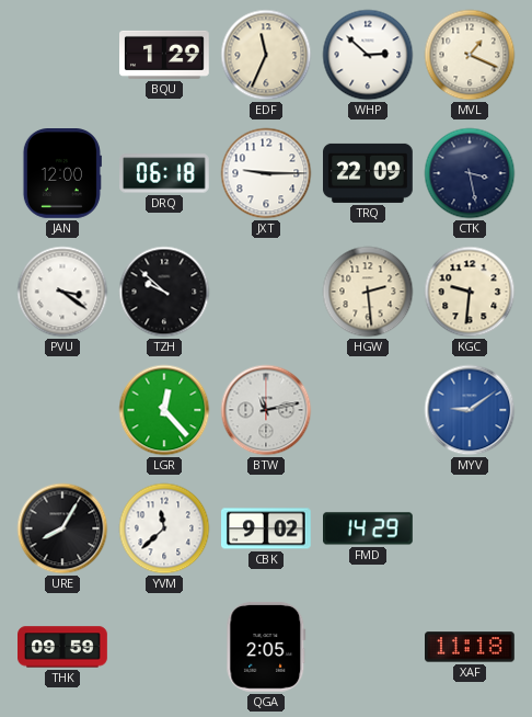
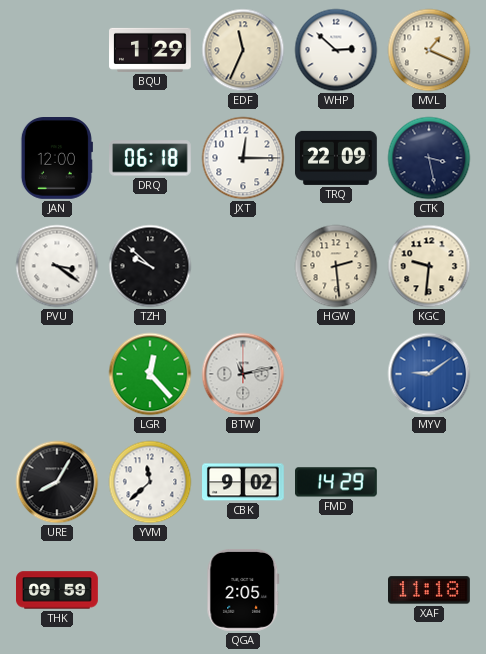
JXT: 9:15 -> 12:15 (243, 158)
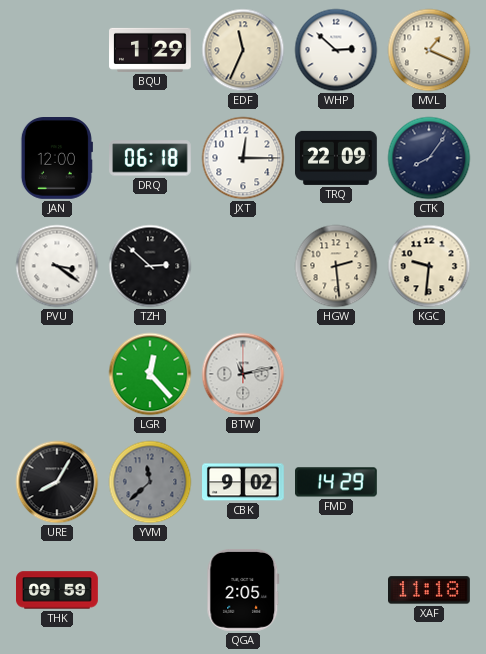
CTK: 3:28 -> 8:06 (429, 158)
TZH: 9:52 -> 2:52 (150, 266)
MYV: 9:09 -> none (429, 374)
YVM dial: white -> grey (150, 482)
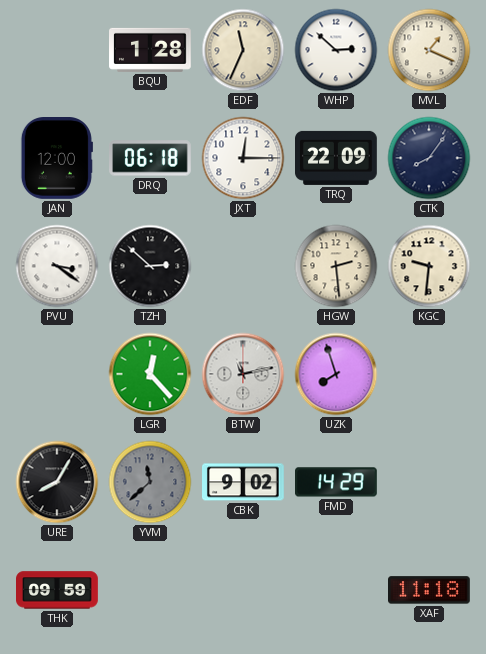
BQU: 1:29 -> 1:28 (151, 50)
UZK: none -> 7:57 (336, 374)
QGA: 2:05 -> none (243, 590)
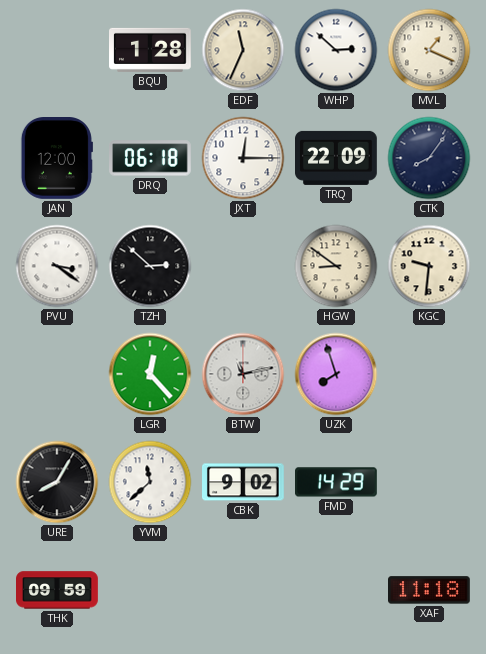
HGW: 2:29 -> 8:51 (336, 266)
YVM dial: grey -> white (150, 482)
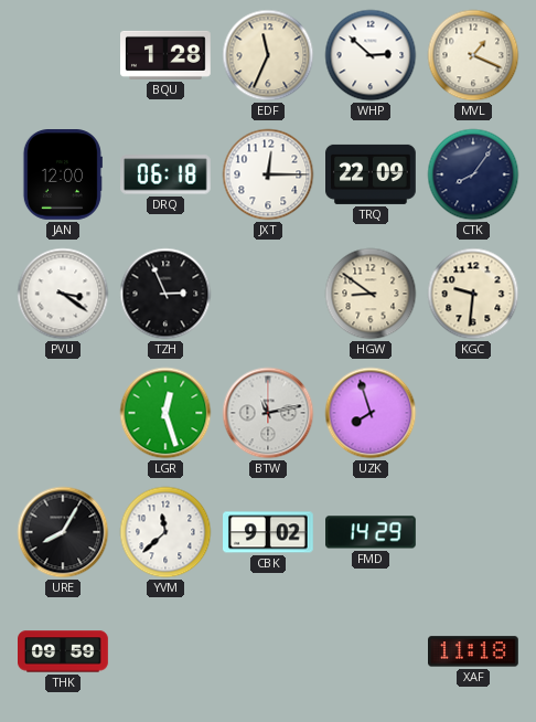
TZH: 2:52 -> 2:56 (165, 294)
LGR: 12:23 -> 12:27 (165, 413)
